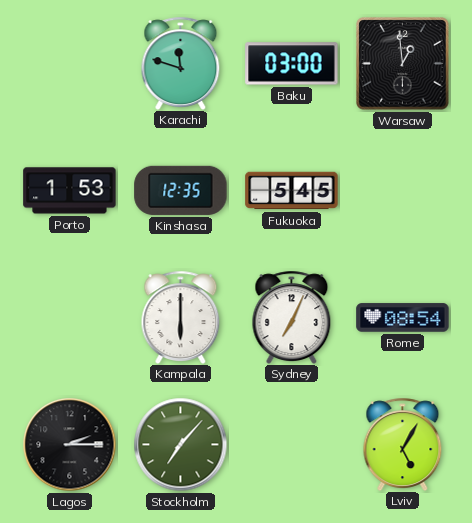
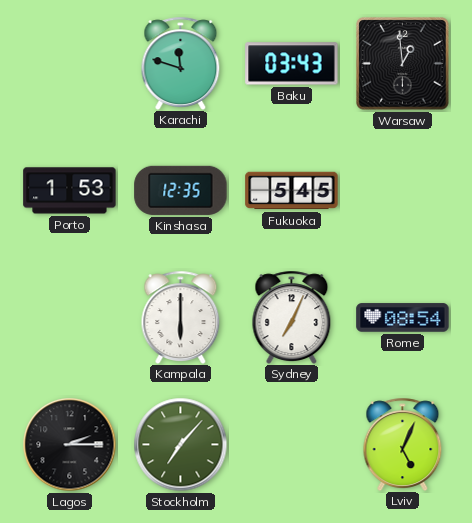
Baku: 03:00 -> 03:43 (292, 64)
Lviv: 5:05 -> 5:04 (403, 444)
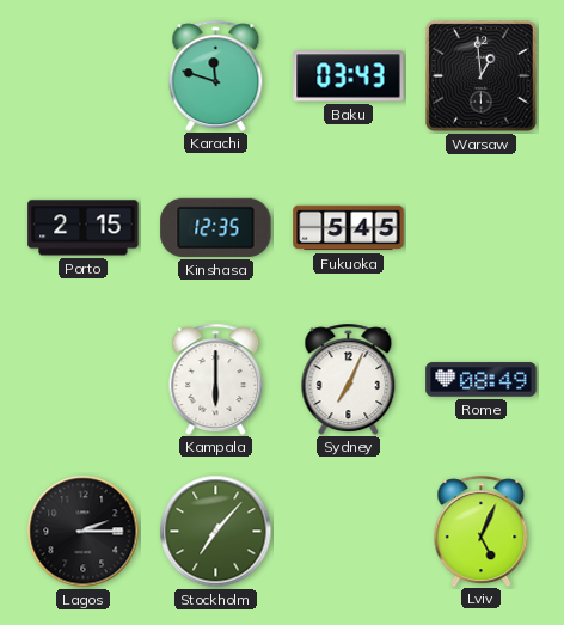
Porto: 1:53 -> 2:15 (84, 228)
Rome: 08:54 -> 08:49 (482, 380)
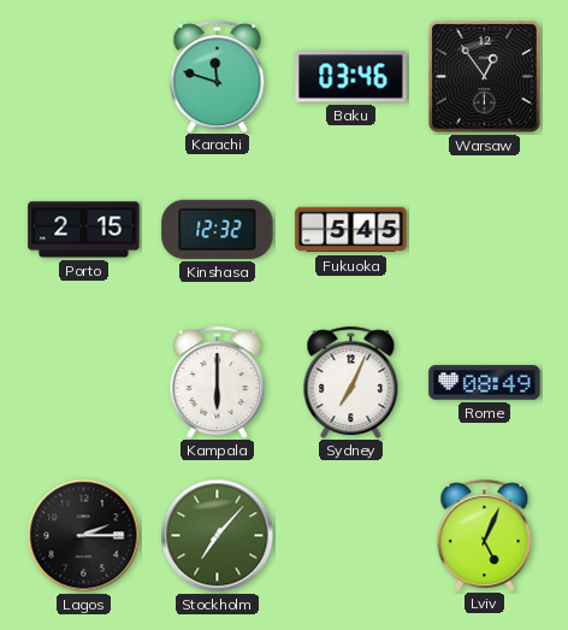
Baku: 03:43 -> 03:46 (351, 77)
Warsaw: 12:59 -> 12:54 (485, 77)
Kinshasa: 12:35 -> 12:32 (218, 229)
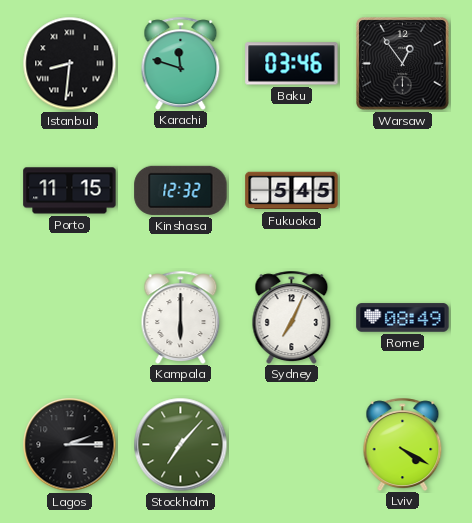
Istanbul: none -> 8:31 (70, 64)
Porto: 2:15 -> 11:15 (70, 191)
Lviv: 5:04 -> 4:20 (403, 444)
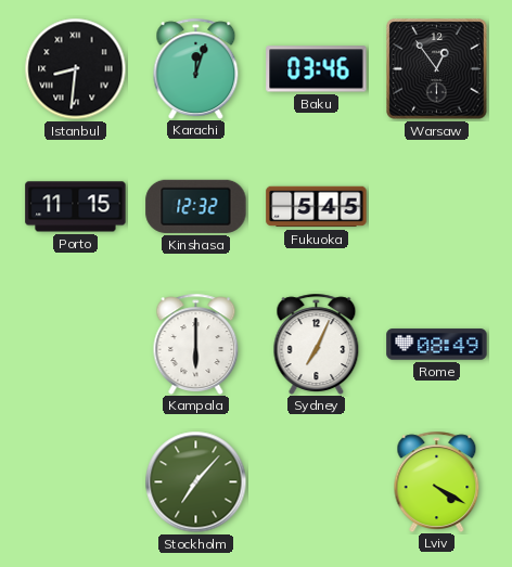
Karachi: 11:48 -> 12:03 (196, 68)
Lagos: 2:15 -> none (70, 445)
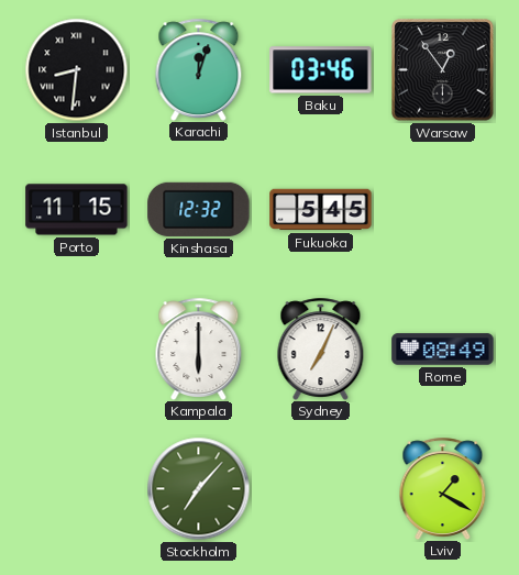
Lviv: 4:20 -> 1:20 (443, 488)
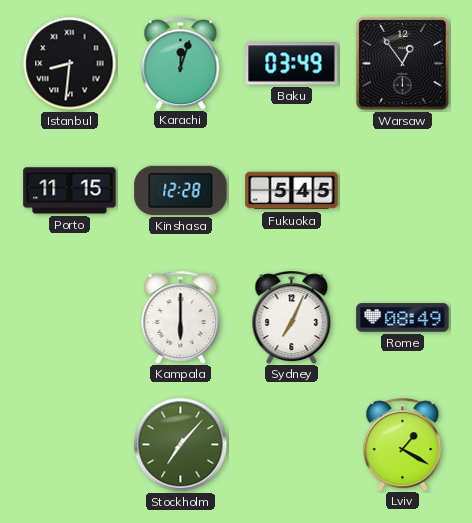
Baku: 03:46 -> 03:49 (292, 64)
Kinshasa: 12:32 -> 12:28 (181, 190)
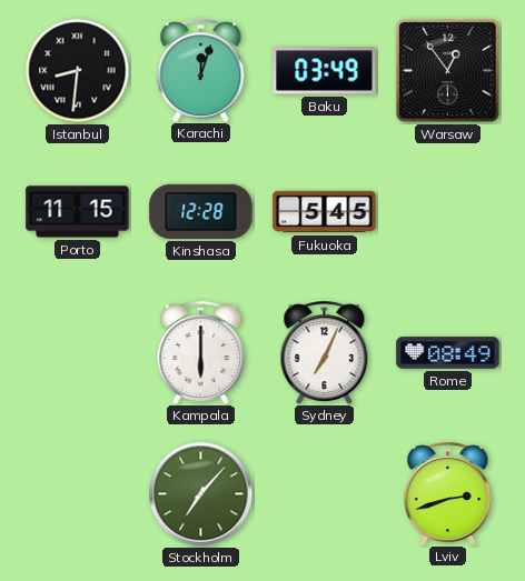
Lviv: 1:20 -> 2:42 (448, 493)
